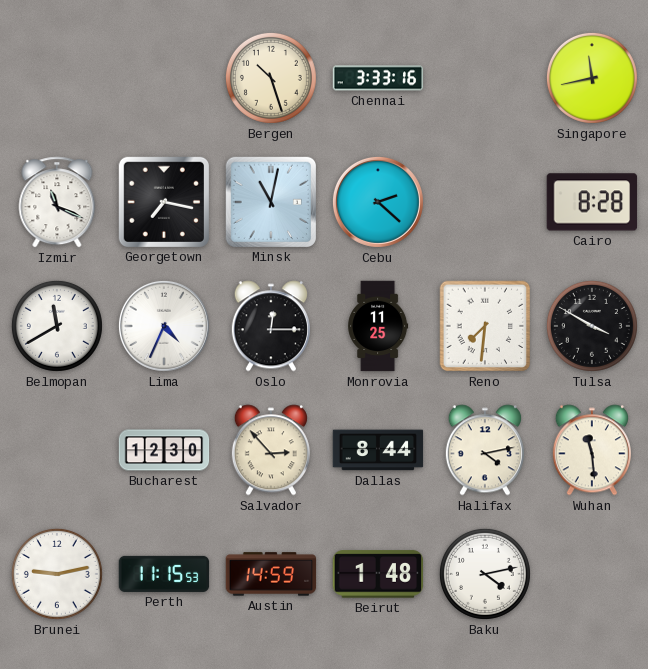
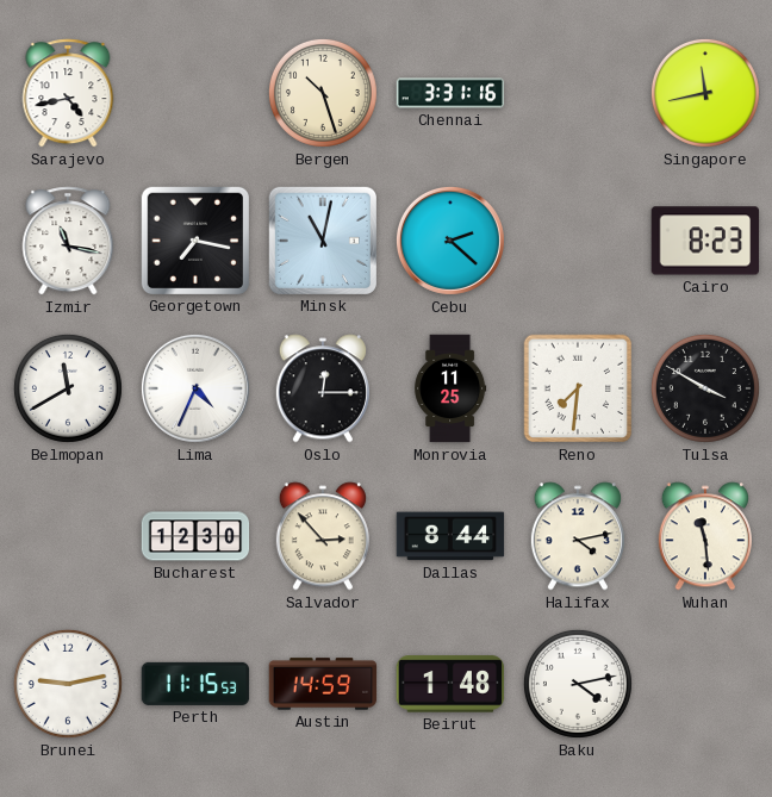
Sarajevo: none -> 4:43 (68, 93)
Chennai: 3:33 -> 3:31 (450, 93)
Izmir: 11:19 -> 11:17 (68, 241)
Cairo: 8:28 -> 8:23 (705, 241)
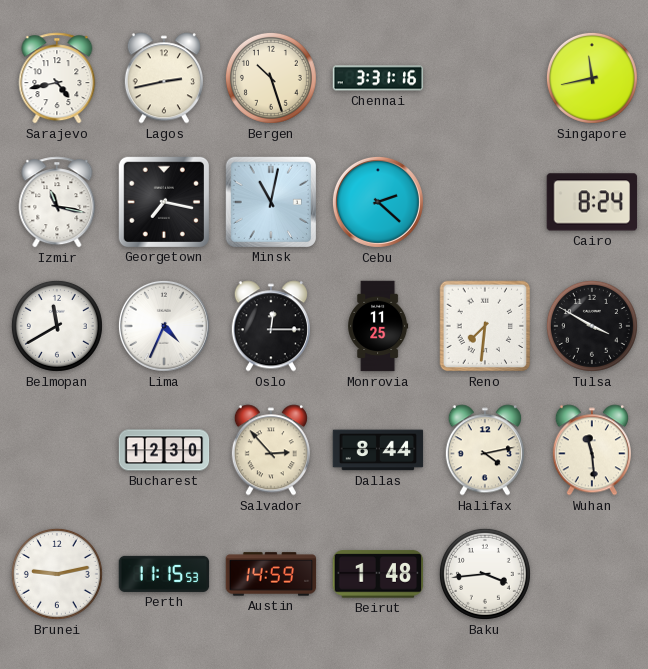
Lagos: none -> 2:43 (164, 78)
Cairo: 8:23 -> 8:24 (592, 202)
Baku: 4:13 -> 3:44 (485, 574)
